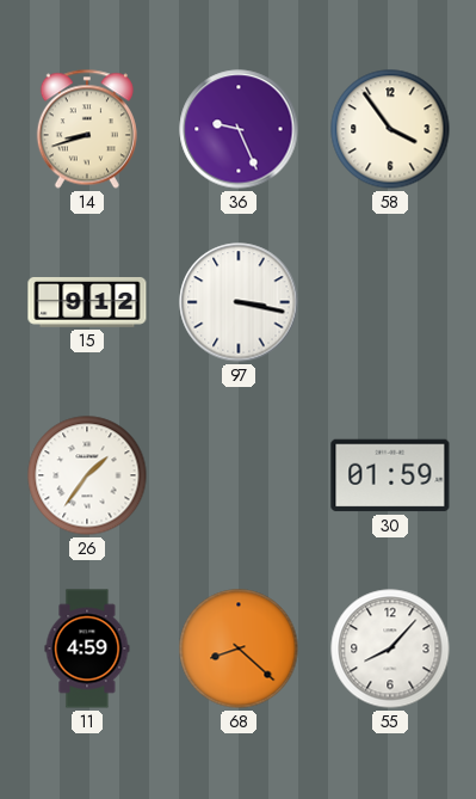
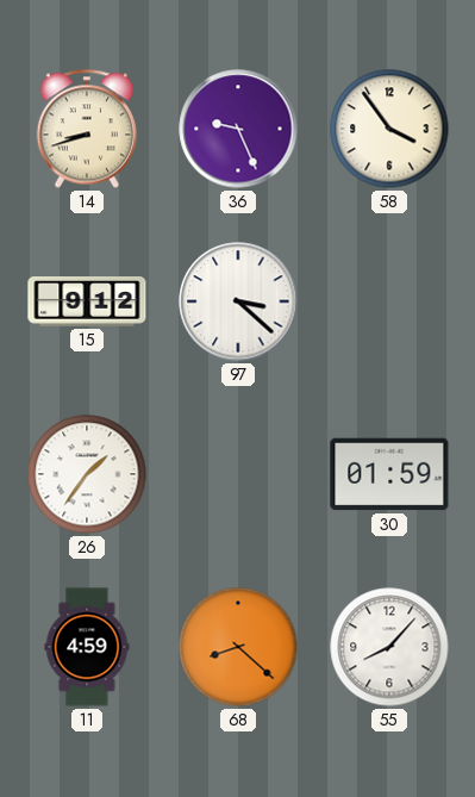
97: 3:17 -> 3:22 (238, 301)
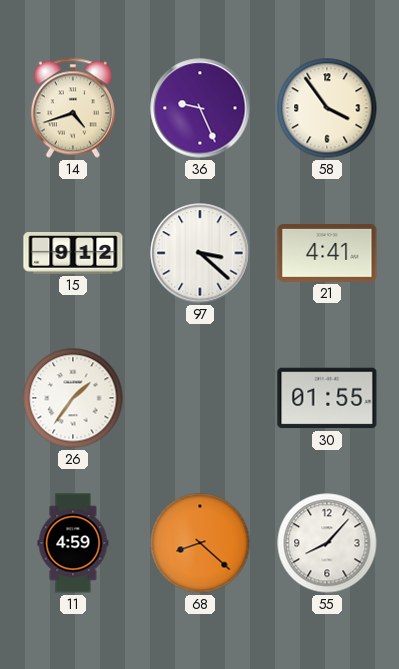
14: 8:42 -> 4:42 (73, 108)
21: none -> 4:41 (327, 253)
30: 01:59 -> 01:55 (327, 398)
